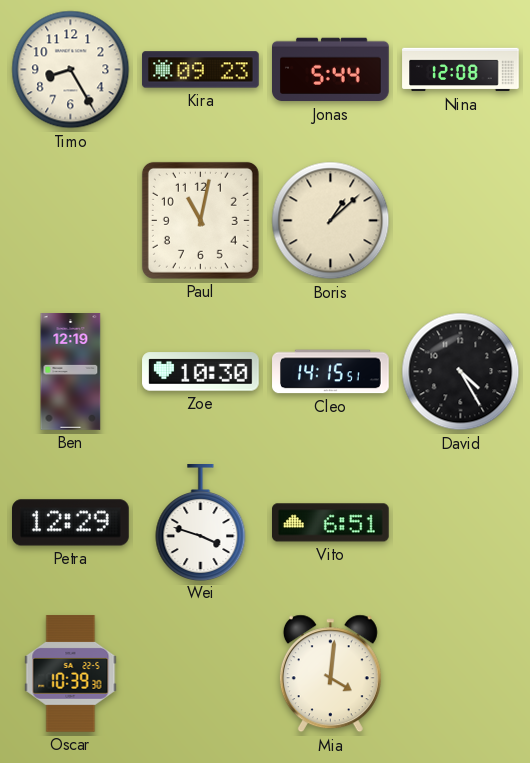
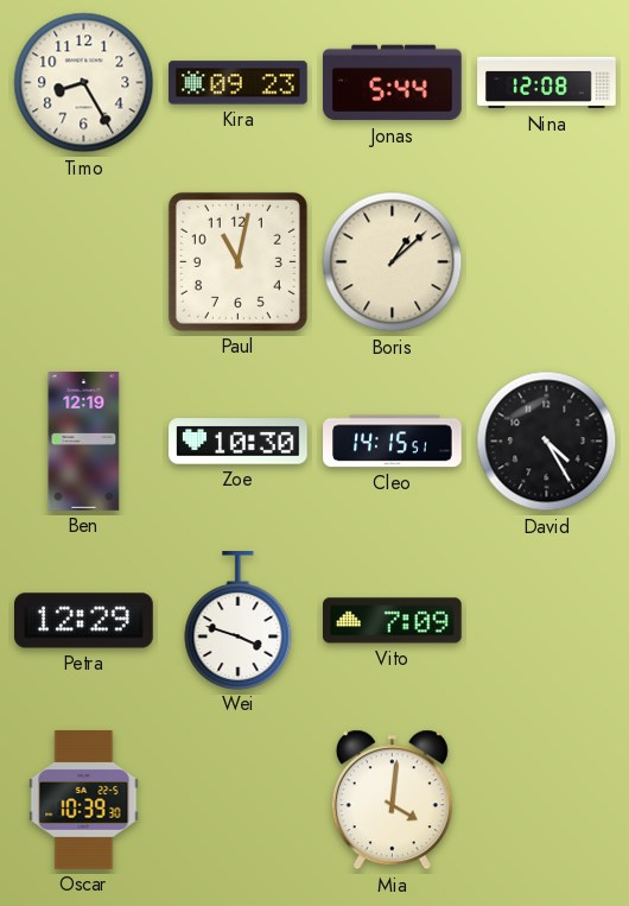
Vito: 6:51 -> 7:09 (393, 621)
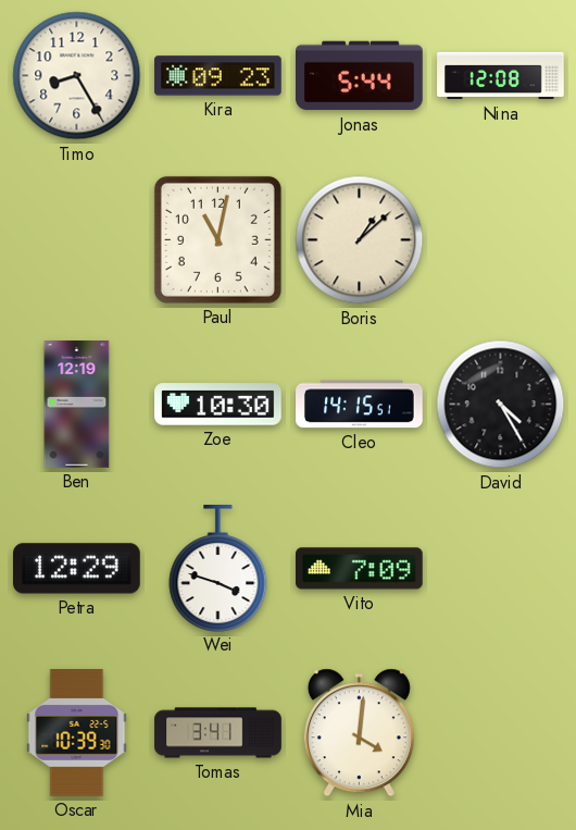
Tomas: none -> 3:41 (218, 733)
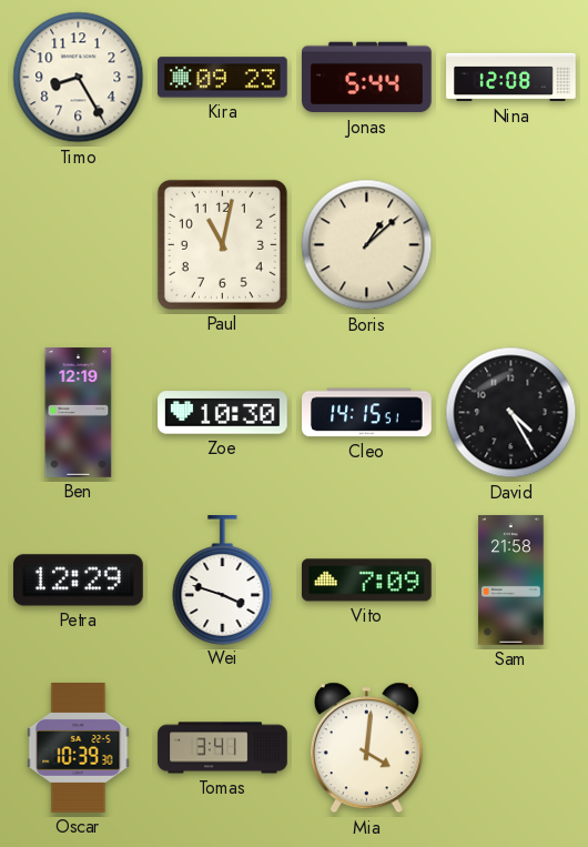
Sam: none -> 21:58 (511, 581)
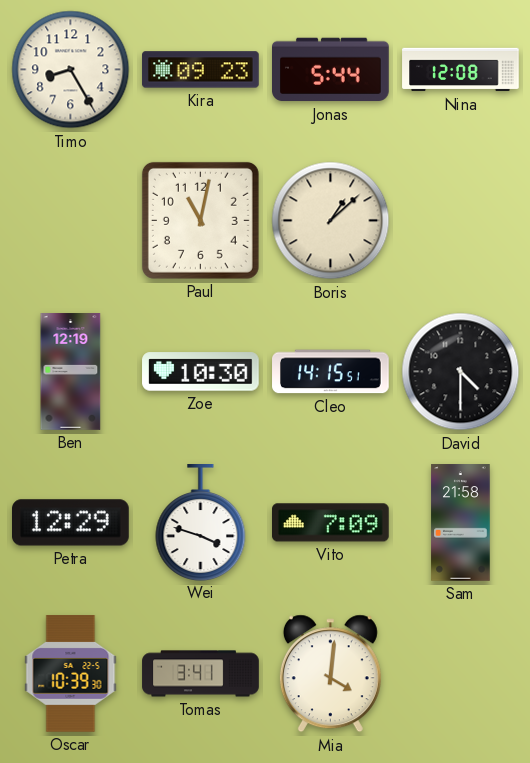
David: 4:25 -> 4:30 (461, 372)
